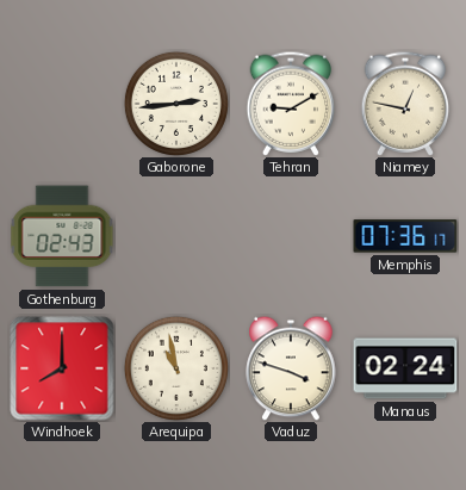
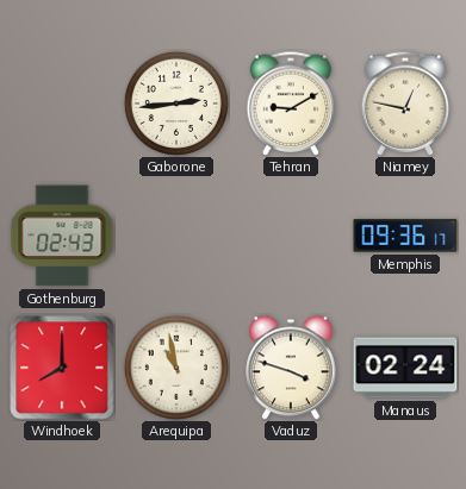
Memphis: 07:36 -> 09:36 (405, 236)
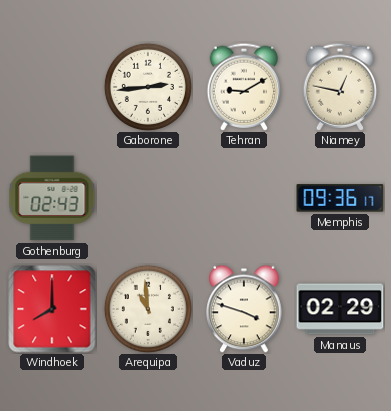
Arequipa: 10:58 -> 10:59 (148, 309)
Manaus: 02:24 -> 02:29 (340, 309)
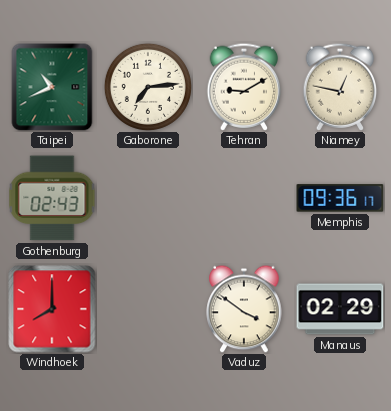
Taipei: none -> 10:41 (52, 87)
Gaborone: 2:44 -> 7:14 (148, 87)
Arequipa: 10:59 -> none (148, 309)
Vaduz: 3:48 -> 3:51 (244, 309)
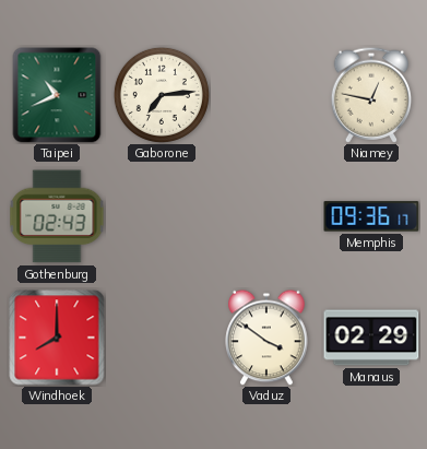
Tehran: 9:10 -> none (244, 87)
